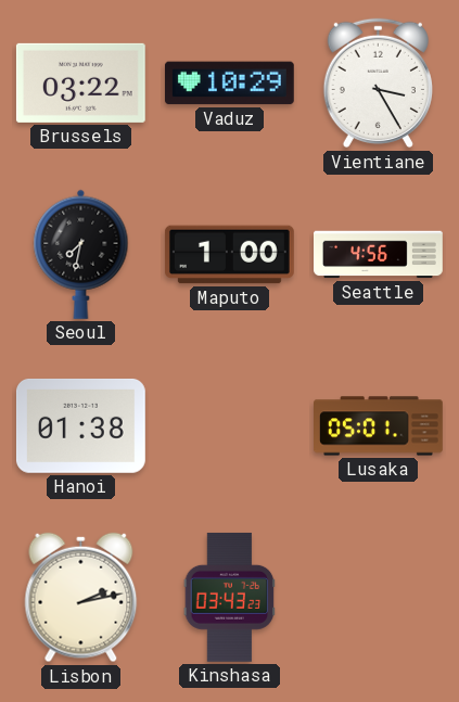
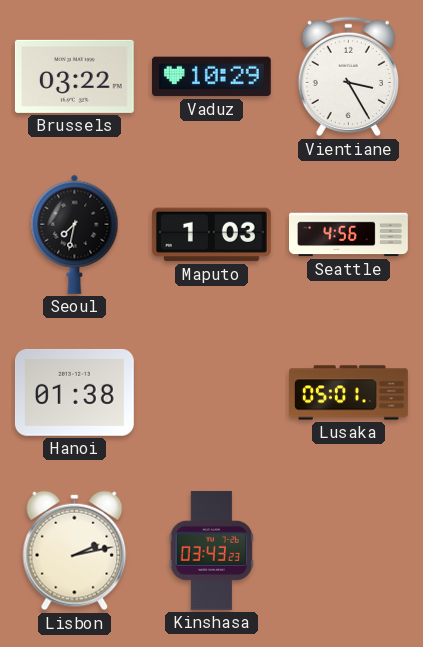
Maputo: 1:00 -> 1:03 (211, 235)
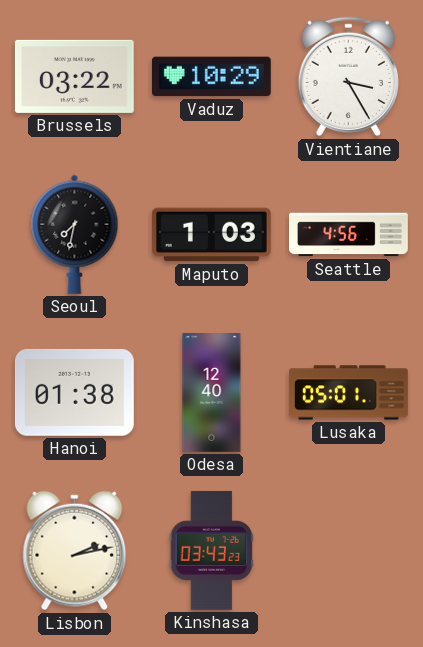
Odesa: none -> 12:40 (212, 393)
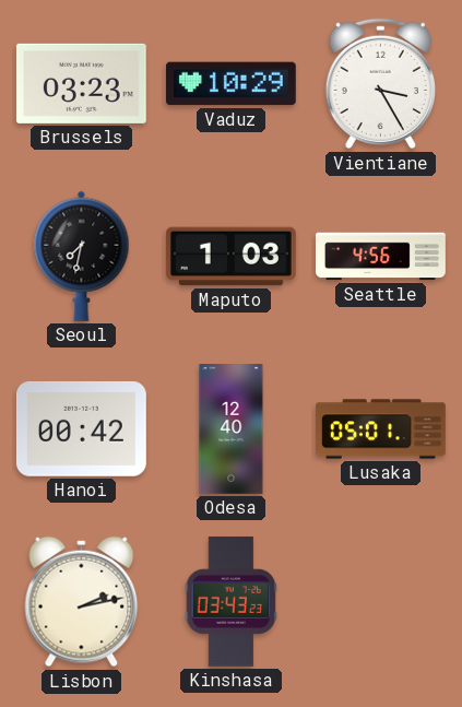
Brussels: 03:22 -> 03:23 (81, 83)
Hanoi: 01:38 -> 00:42 (81, 428)
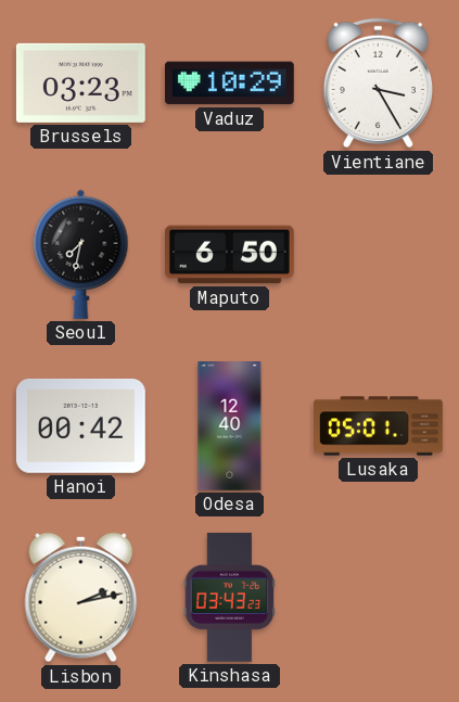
Maputo: 1:03 -> 6:50 (229, 255)
Seattle: 4:56 -> none (381, 257)
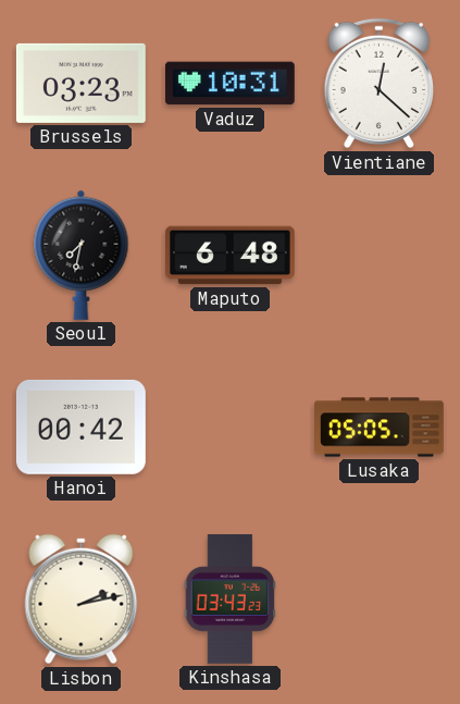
Vaduz: 10:29 -> 10:31 (229, 84)
Vientiane: 3:25 -> 12:22 (378, 84)
Maputo: 6:50 -> 6:48 (229, 256)
Odesa: 12:40 -> none (230, 426)
Lusaka: 05:01 -> 05:05 (380, 428)
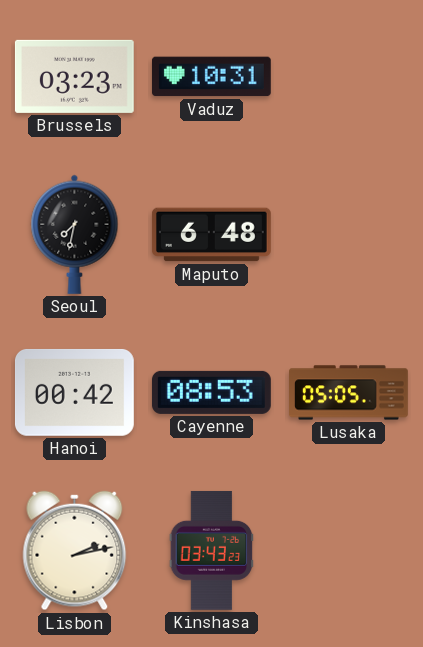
Vientiane: 12:22 -> none (378, 84)
Cayenne: none -> 08:53 (211, 392)
